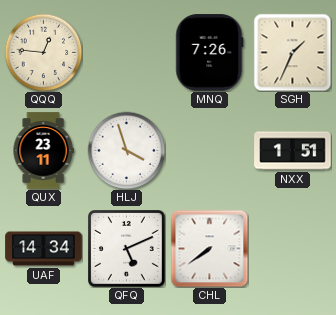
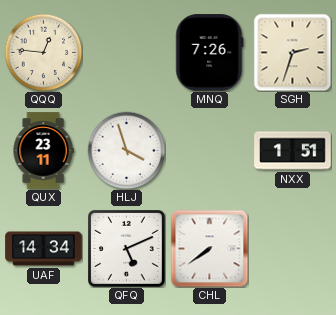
SGH: 1:34 -> 2:33 (292, 52)
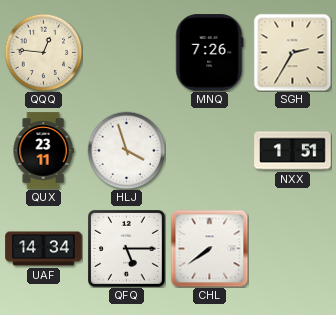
SGH: 2:33 -> 2:35 (292, 52)
QFQ: 5:11 -> 5:15 (127, 249)
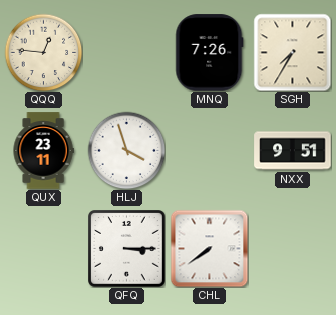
SGH: 2:35 -> 7:35 (292, 52)
NXX: 1:51 -> 9:51 (293, 151)
UAF: 14:34 -> none (44, 249)
QFQ: 5:15 -> 3:15 (127, 249)
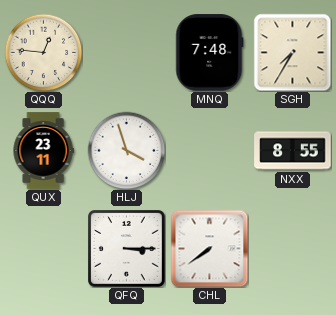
MNQ: 7:26 -> 7:48 (210, 53)
NXX: 9:51 -> 8:55 (293, 151)
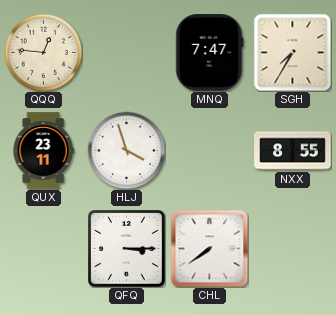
MNQ: 7:48 -> 7:47 (210, 53)
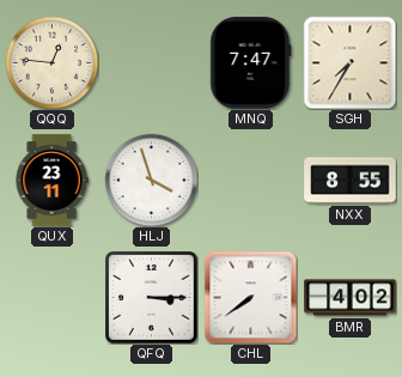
BMR: none -> 4:02 (351, 298)
